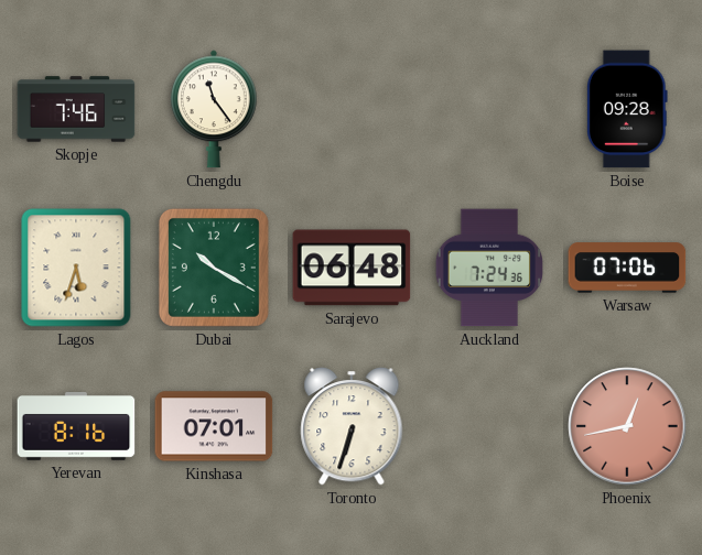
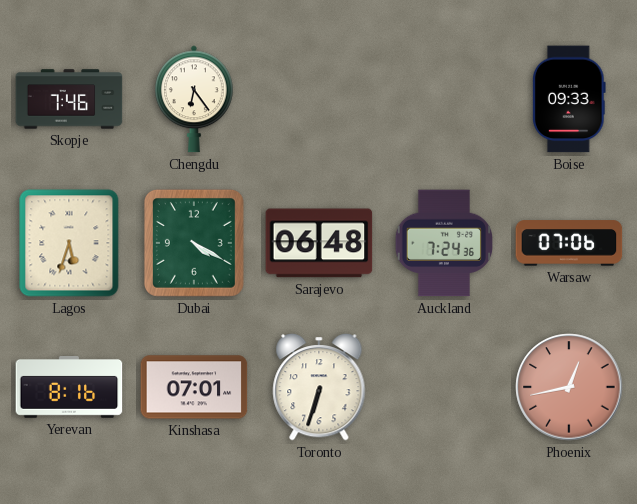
Chengdu: 11:24 -> 6:24 (195, 99)
Boise: 09:28 -> 09:33 (569, 99)
Dubai: 10:20 -> 4:20 (194, 243)
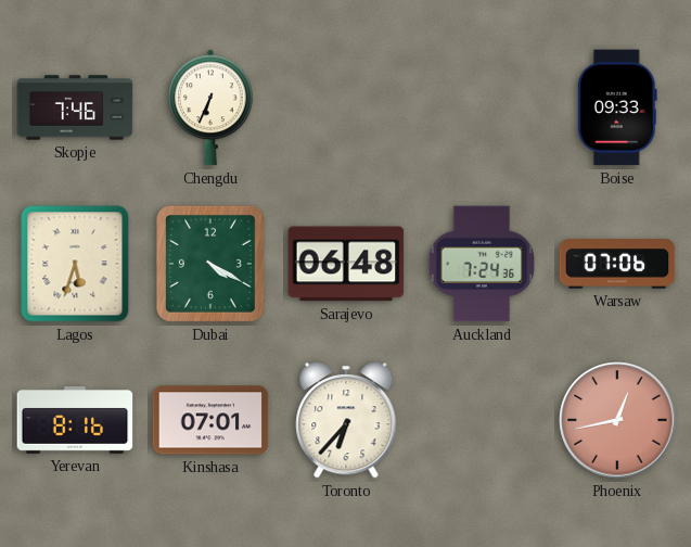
Chengdu: 6:24 -> 6:34 (212, 107)
Toronto: 6:33 -> 6:37 (346, 420)
